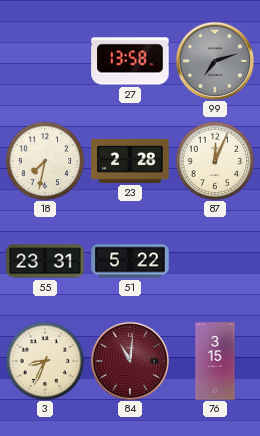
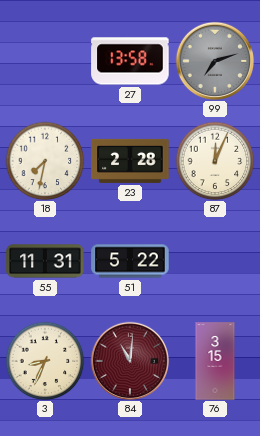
55: 23:31 -> 11:31 (45, 261)
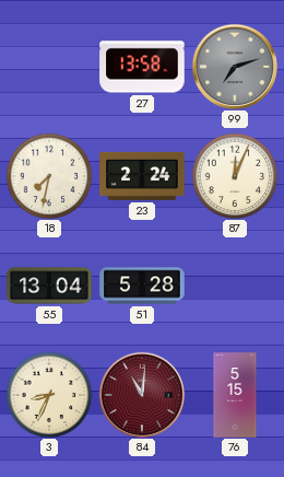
23: 2:28 -> 2:24 (142, 176)
55: 11:31 -> 13:04 (49, 286)
51: 5:22 -> 5:28 (142, 286)
76: 3:15 -> 5:15 (235, 395)
